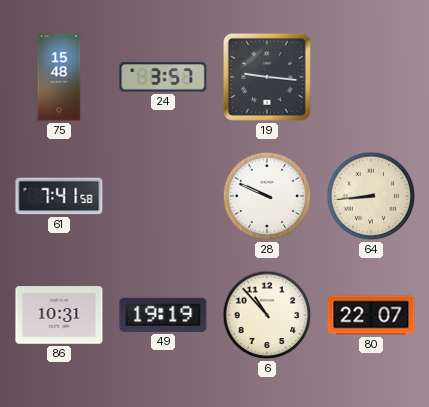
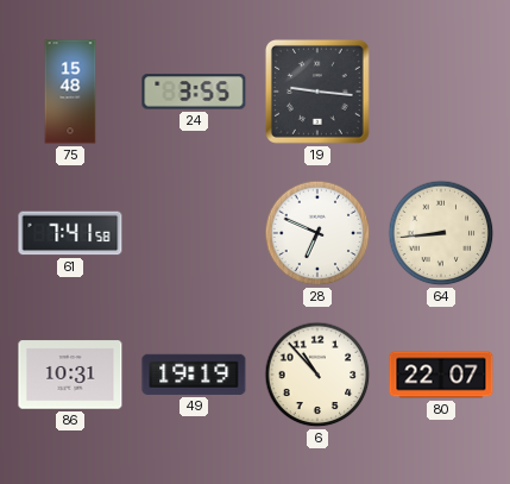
24: 3:57 -> 3:55 (194, 92)
28: 9:49 -> 6:49 (317, 233)
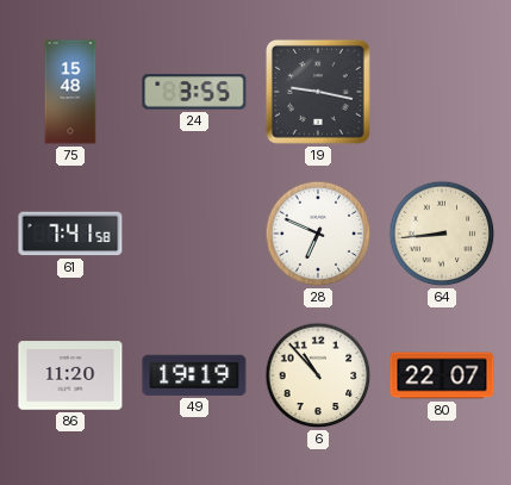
19: 9:16 -> 9:17 (318, 92)
86: 10:31 -> 11:20 (70, 375)
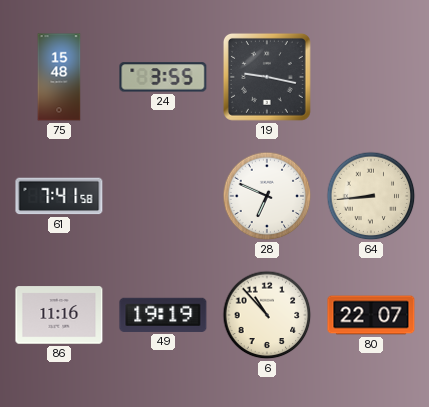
86: 11:20 -> 11:16 (59, 315)
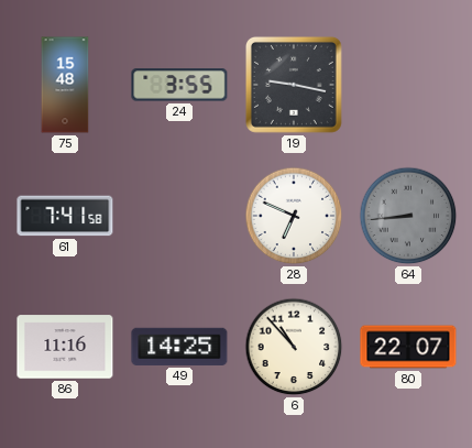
64 dial: cream -> grey (408, 216)
49: 19:19 -> 14:25 (179, 347)
